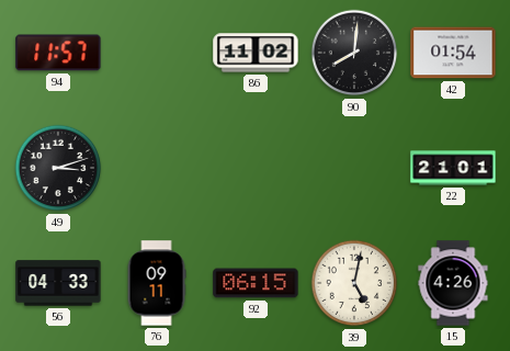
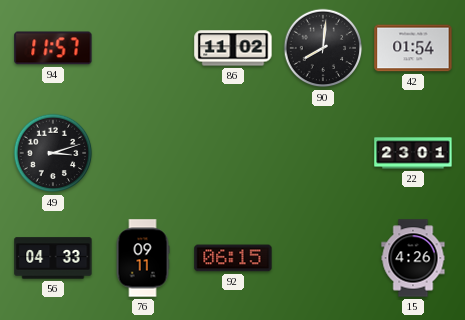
22: 21:01 -> 23:01 (413, 153)
39: 5:02 -> none (354, 283)
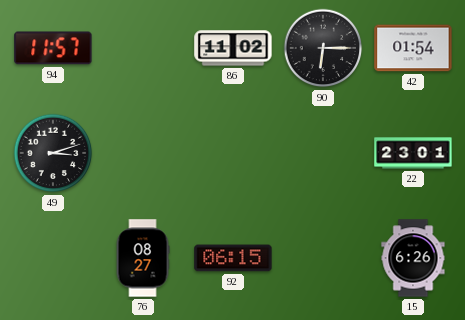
90: 8:01 -> 6:15 (323, 48)
56: 04:33 -> none (53, 258)
76: 09:11 -> 08:27 (143, 258)
15: 4:26 -> 6:26 (413, 258)
